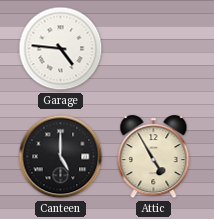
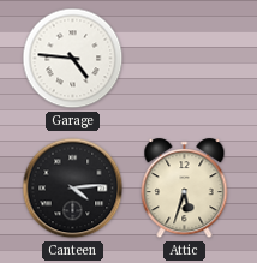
Canteen: 5:00 -> 4:14 (73, 189)
Attic: 4:55 -> 5:33 (185, 189)
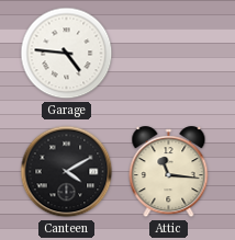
Canteen: 4:14 -> 4:10 (67, 172)
Attic: 5:33 -> 11:16 (169, 172)
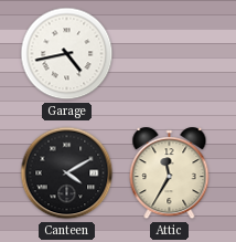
Garage: 4:46 -> 4:43 (67, 54)
Attic: 11:16 -> 11:35 (170, 173)
